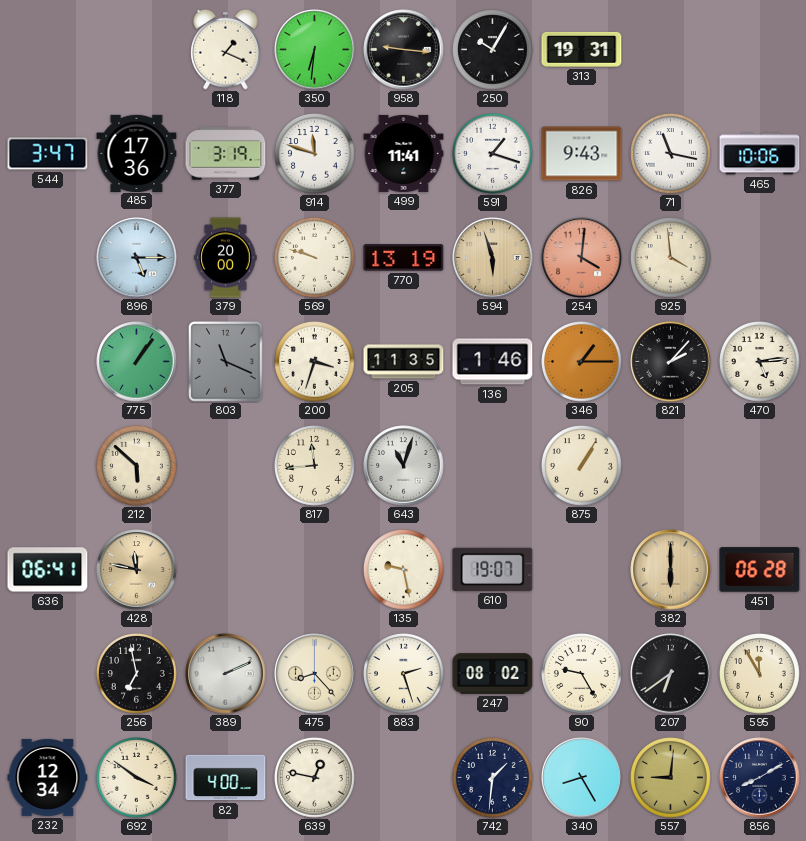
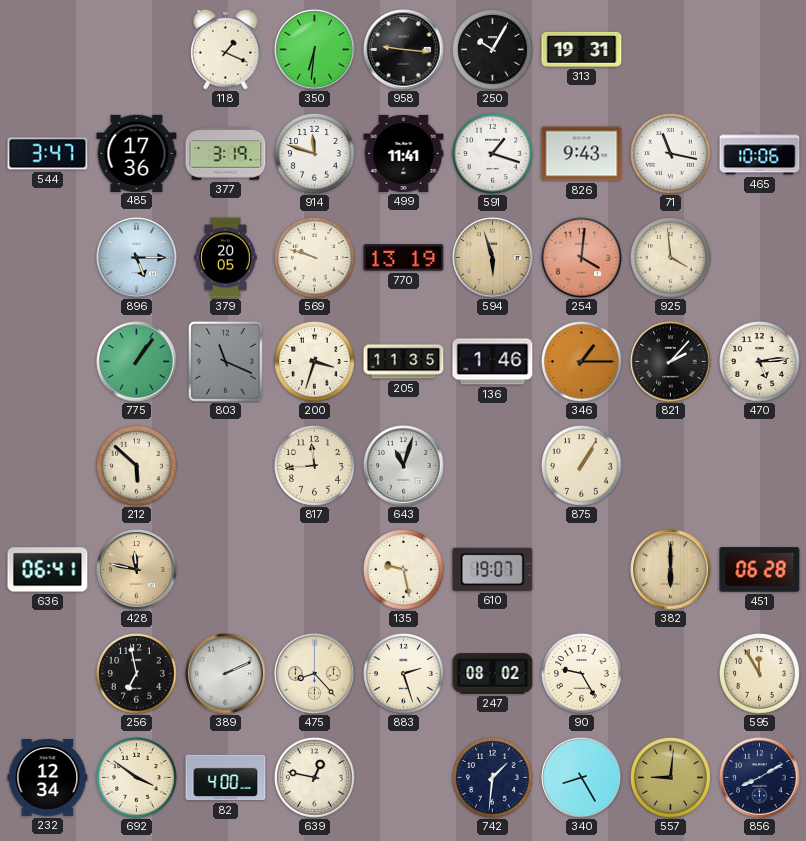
379: 20:00 -> 20:05 (226, 258)
207: 6:39 -> none (671, 674)
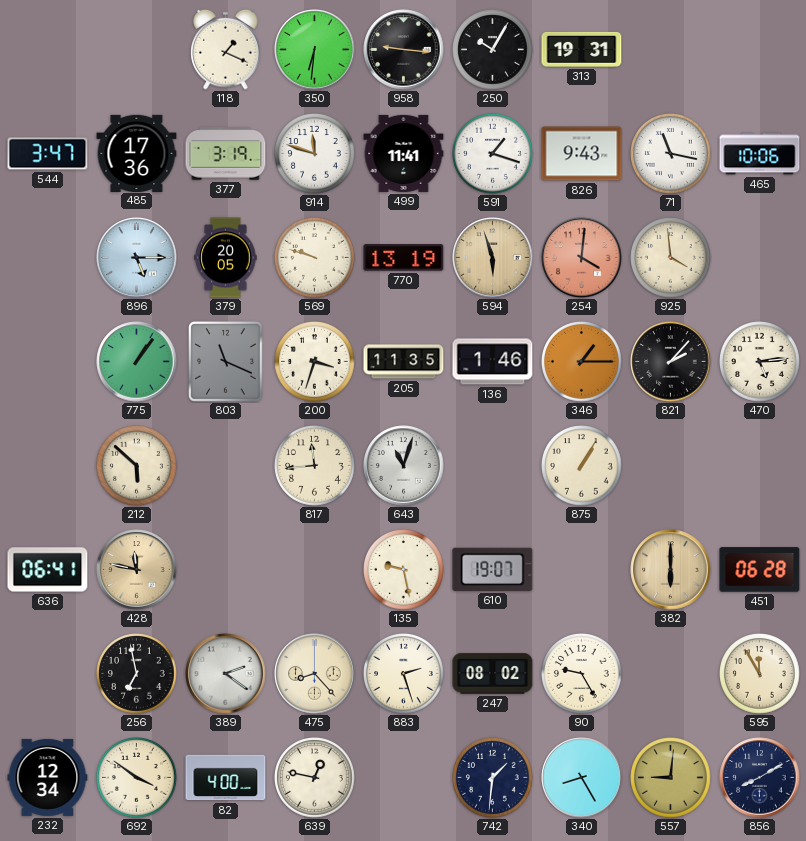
389: 2:11 -> 2:21 (226, 674)
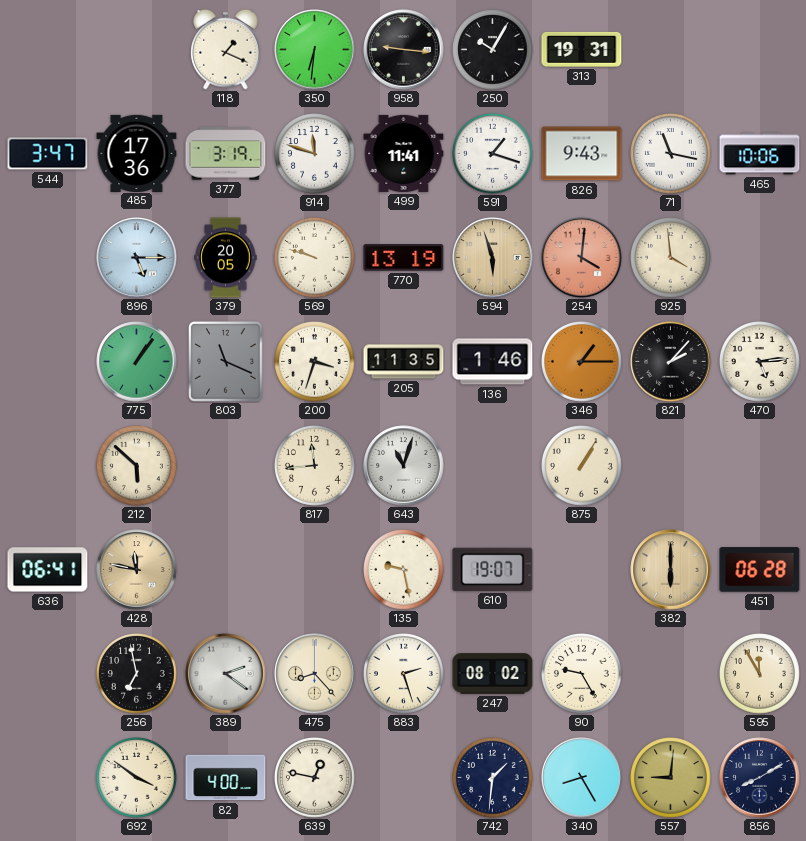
232: 12:34 -> none (48, 777)
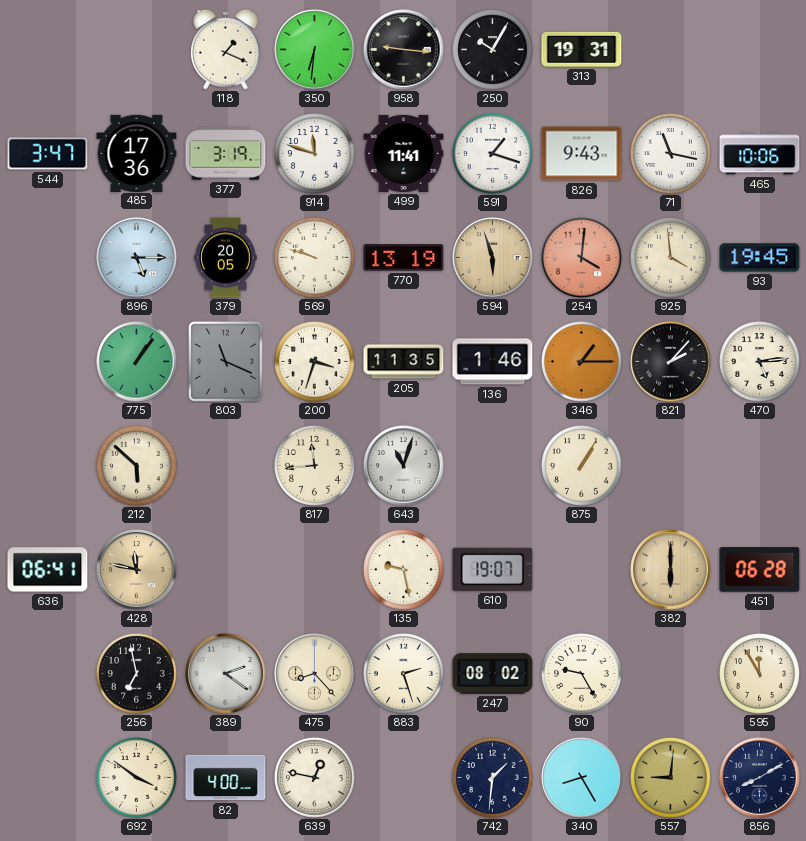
93: none -> 19:45 (760, 258)
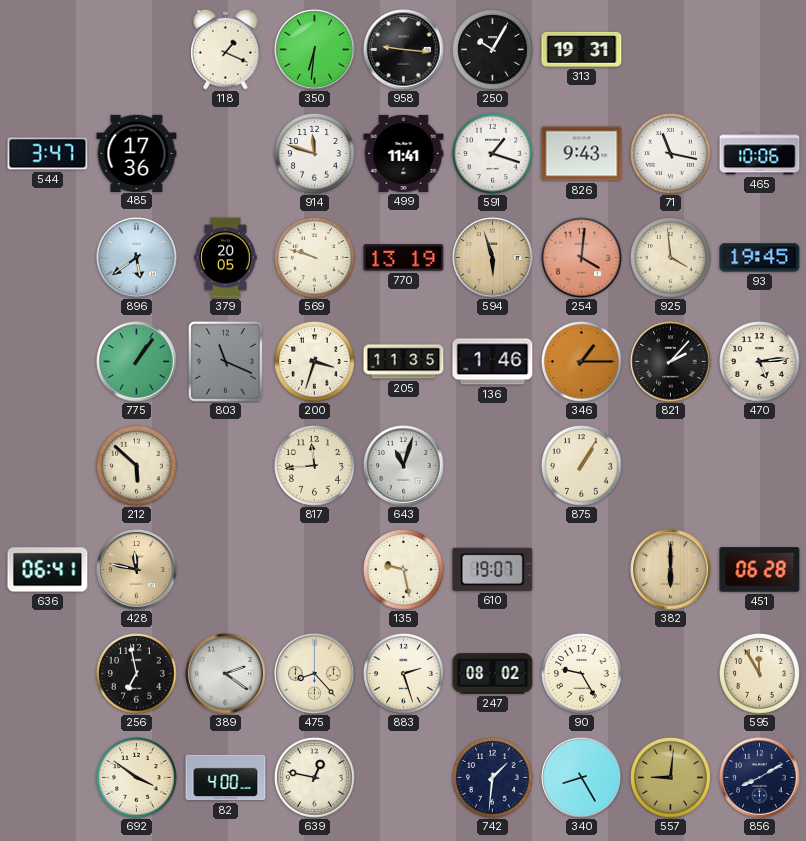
377: 3:19 -> none (226, 154)
896: 5:15 -> 5:39 (137, 258)
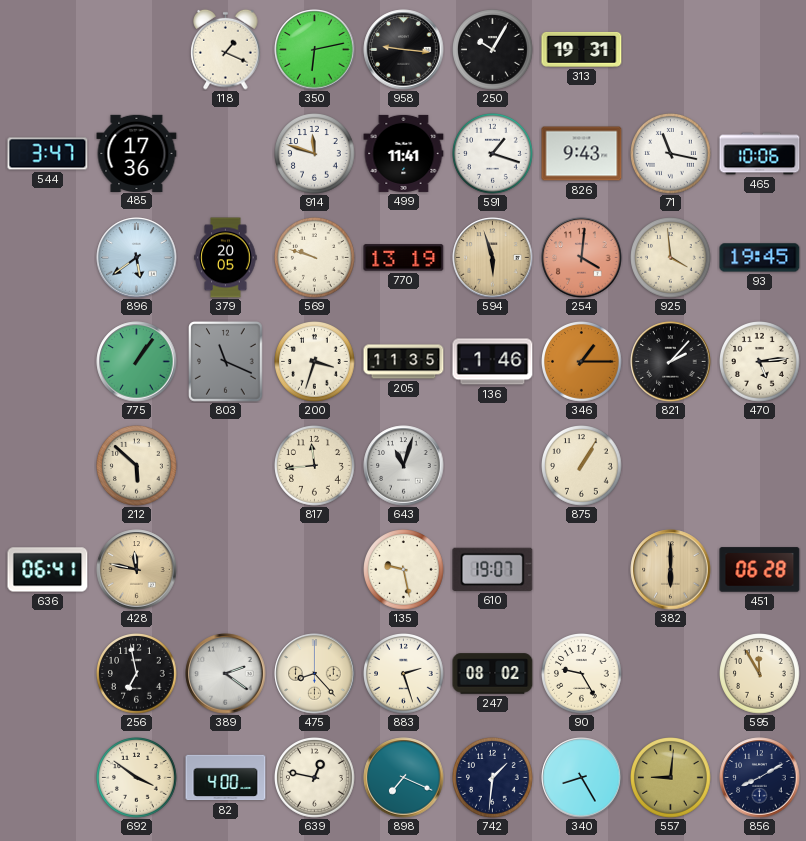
350: 6:31 -> 6:13 (315, 50)
898: none -> 7:19 (404, 778)
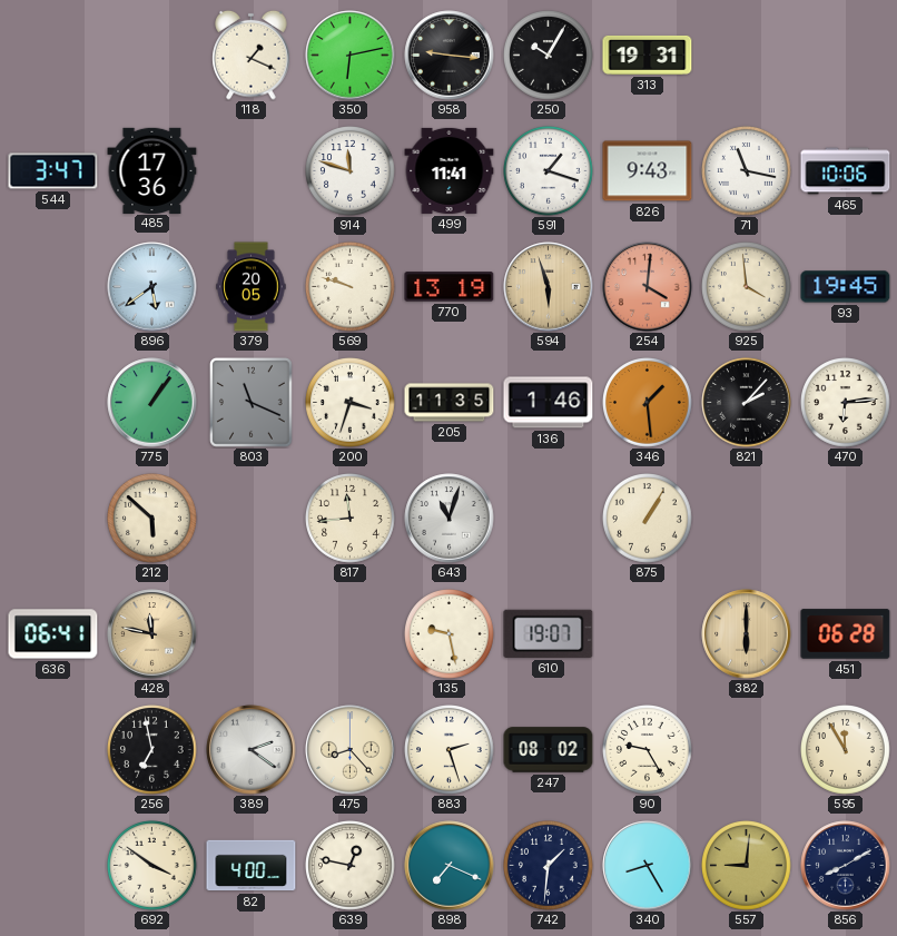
346: 1:15 -> 1:29 (648, 403)
470: 5:14 -> 6:14 (846, 403)
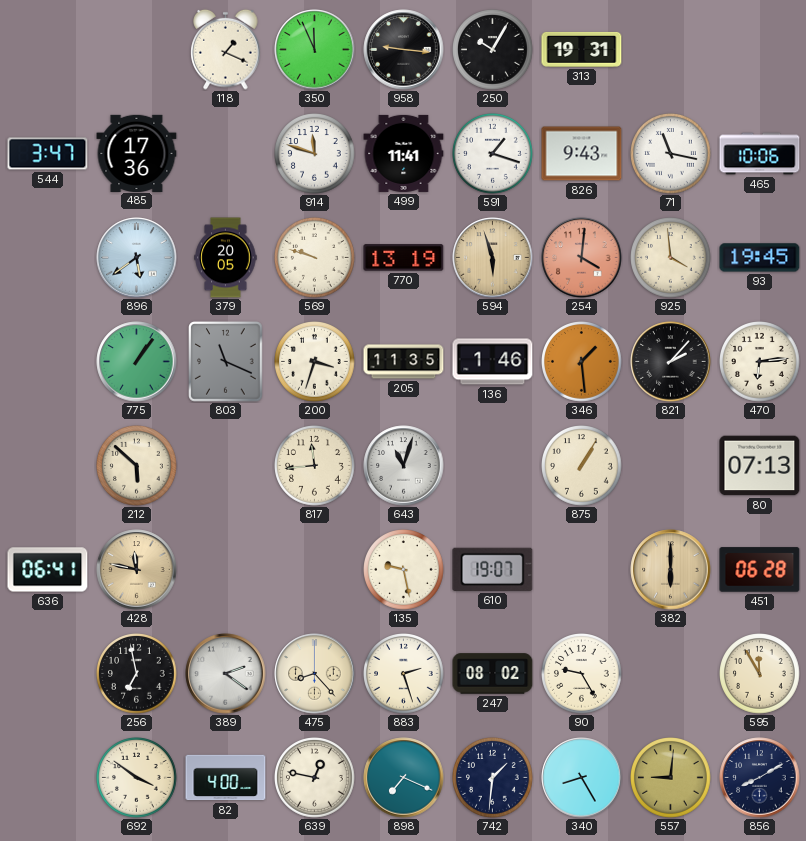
350: 6:13 -> 11:56 (315, 50)
80: none -> 07:13 (760, 466)
